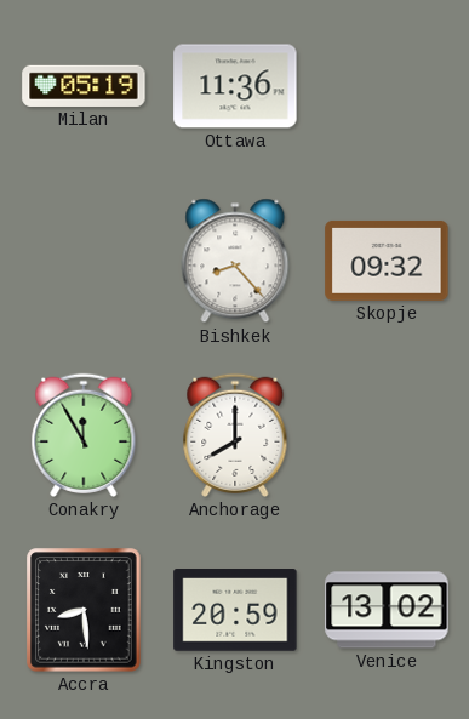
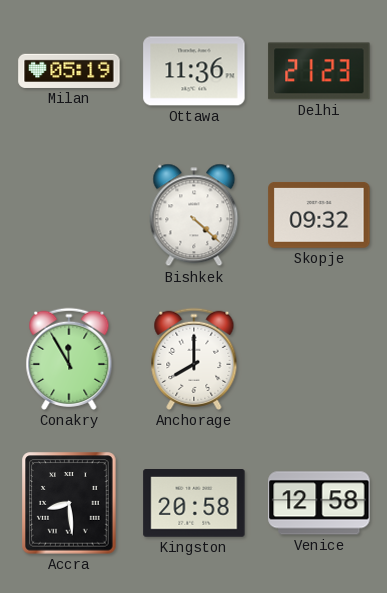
Delhi: none -> 21:23 (319, 71)
Bishkek: 8:23 -> 4:22 (194, 215)
Kingston: 20:59 -> 20:58 (194, 504)
Venice: 13:02 -> 12:58 (319, 503)
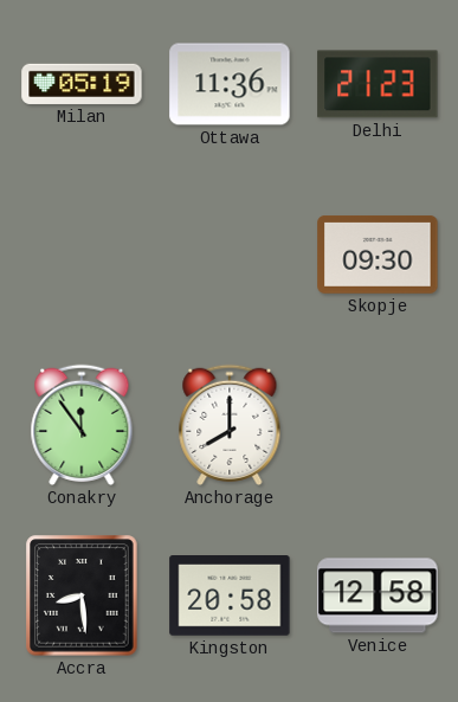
Bishkek: 4:22 -> none (194, 215)
Skopje: 09:32 -> 09:30 (378, 255)
Conakry: 11:55 -> 11:54 (82, 425)
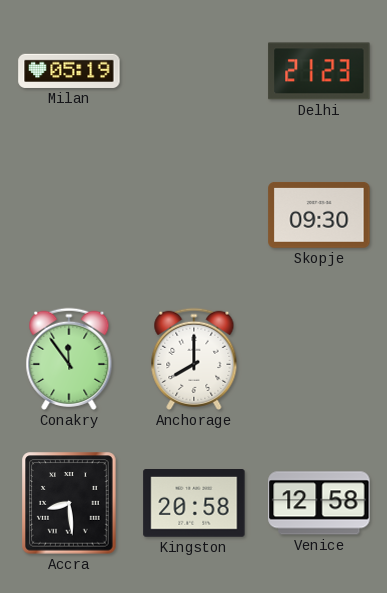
Ottawa: 11:36 -> none (230, 84)
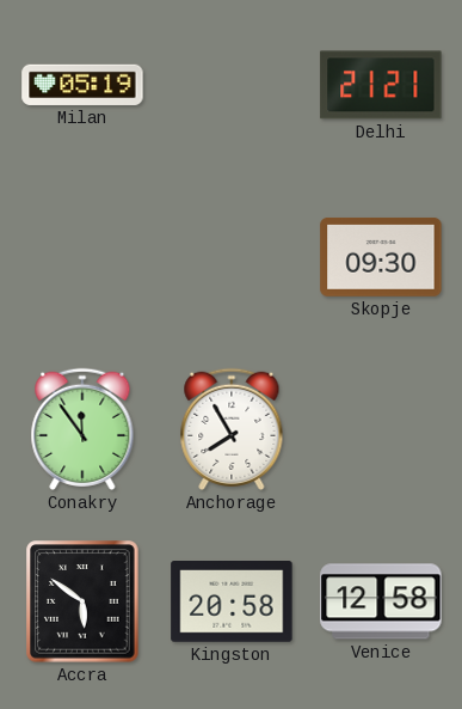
Delhi: 21:23 -> 21:21 (381, 85)
Anchorage: 8:00 -> 7:55 (232, 429)
Accra: 8:29 -> 5:51 (82, 601)
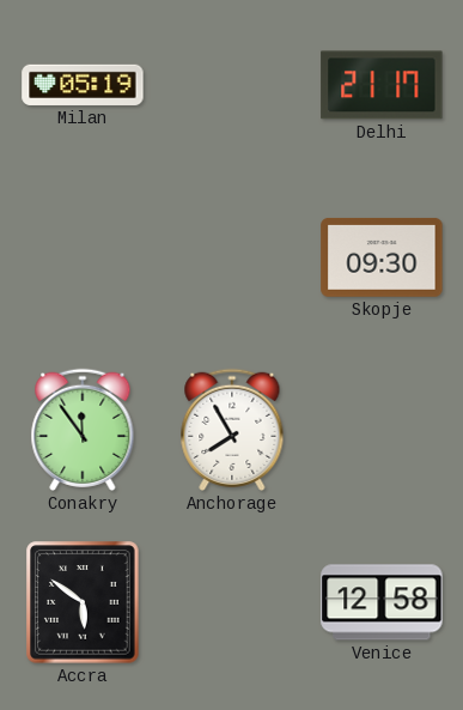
Delhi: 21:21 -> 21:17 (382, 85)
Kingston: 20:58 -> none (232, 603)
